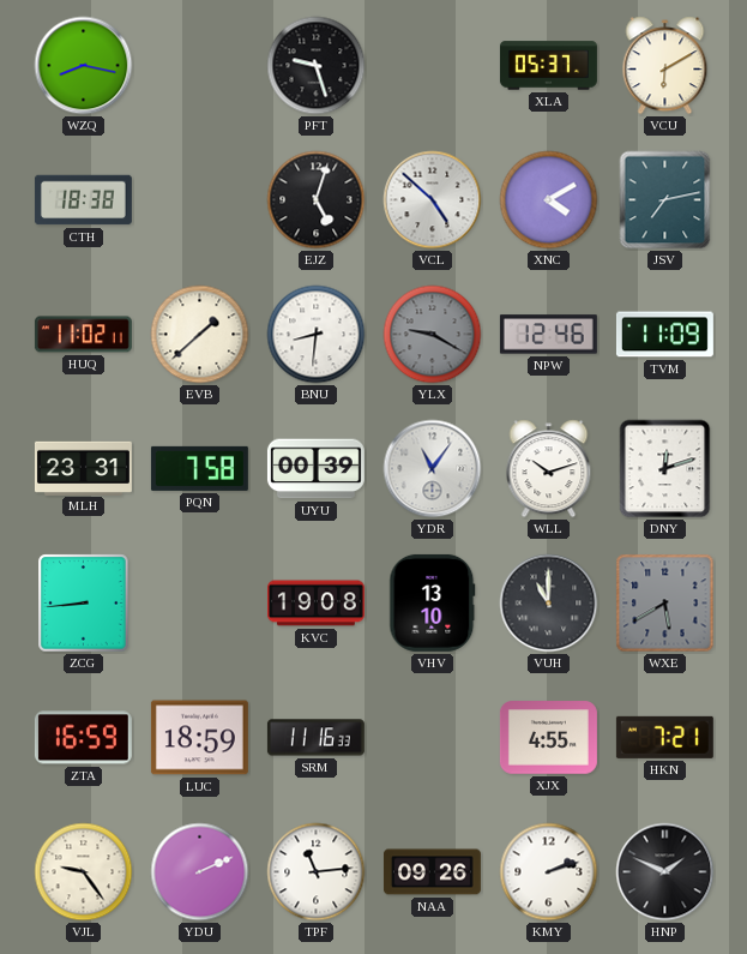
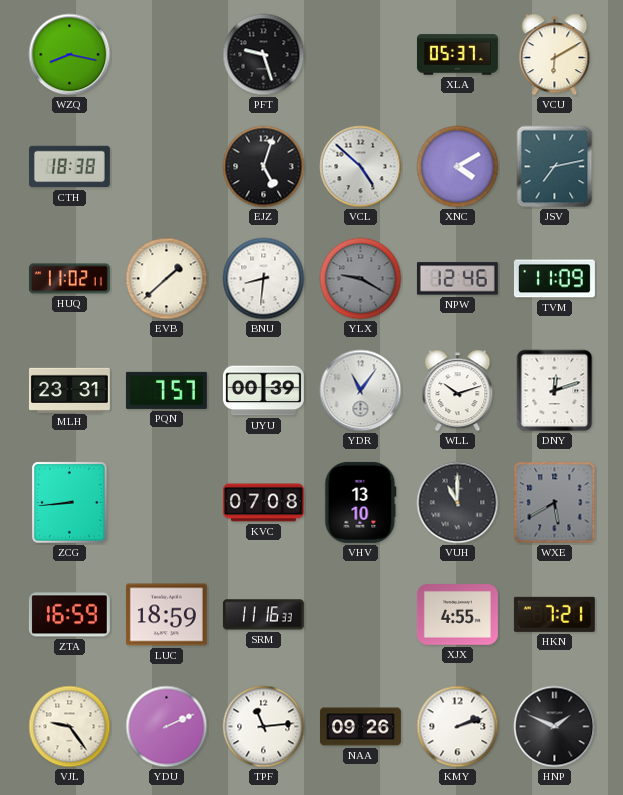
PQN: 7:58 -> 7:57 (166, 390)
KVC: 19:08 -> 07:08 (263, 503)
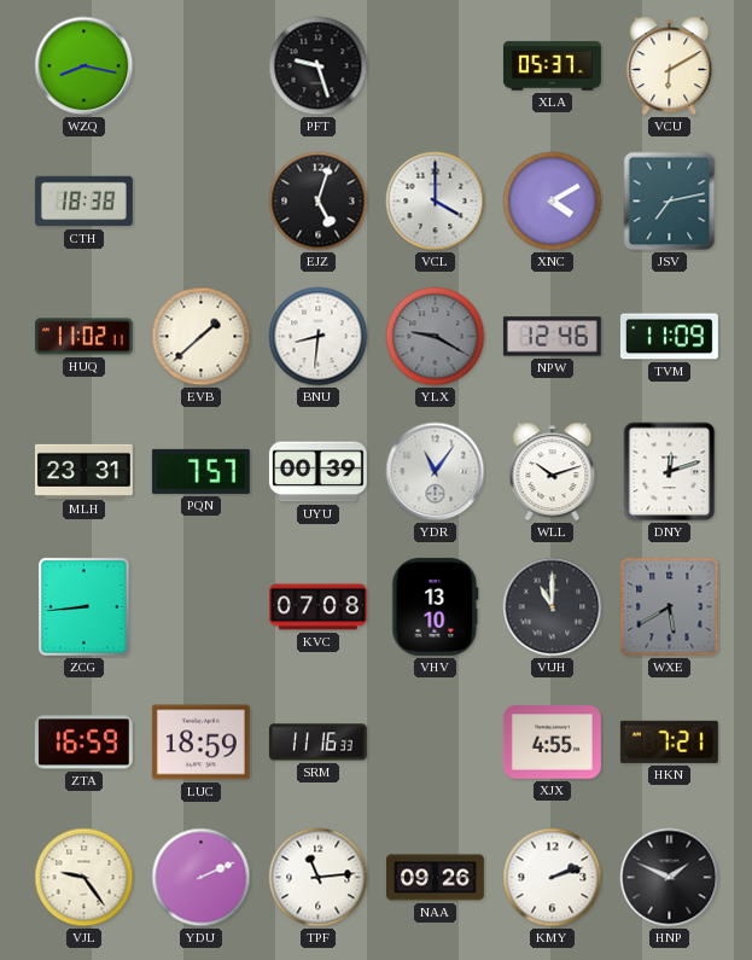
VCL: 4:52 -> 4:00 (436, 202)
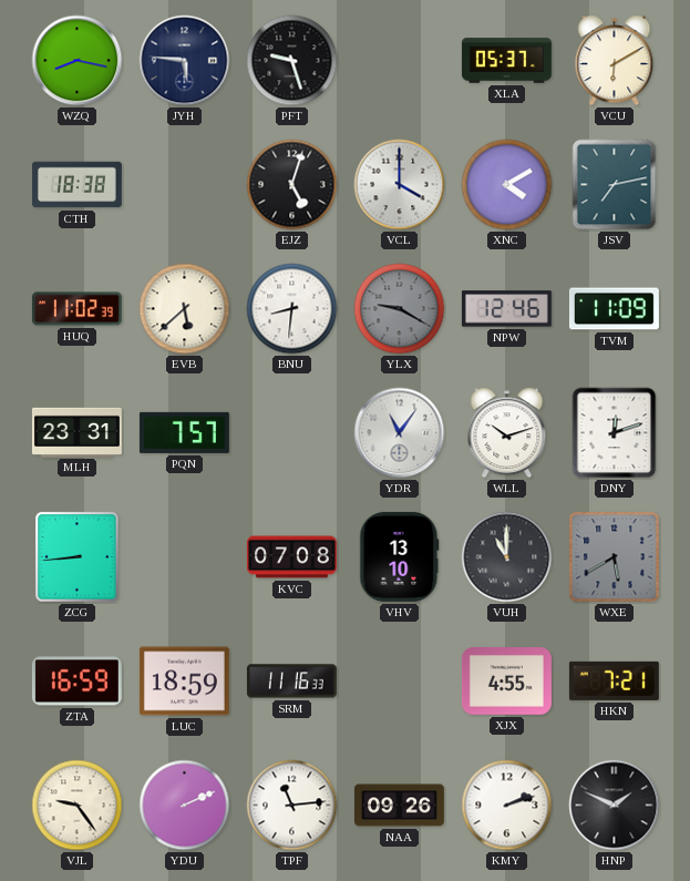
JYH: none -> 5:46 (185, 61)
HUQ: 11:02:11 -> 11:02:39 (76, 309)
EVB: 1:38 -> 5:38 (185, 309)
UYU: 00:39 -> none (317, 472)
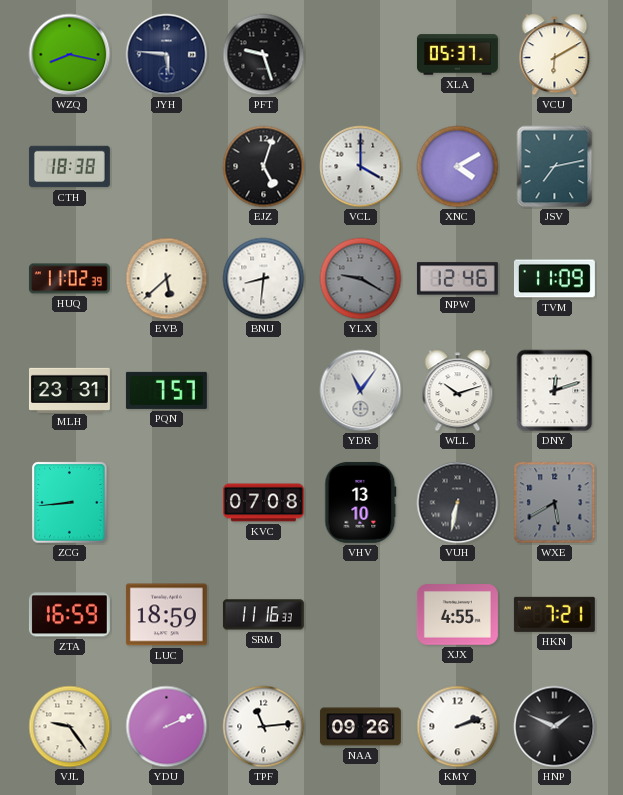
VUH: 11:00 -> 6:32 (458, 503)
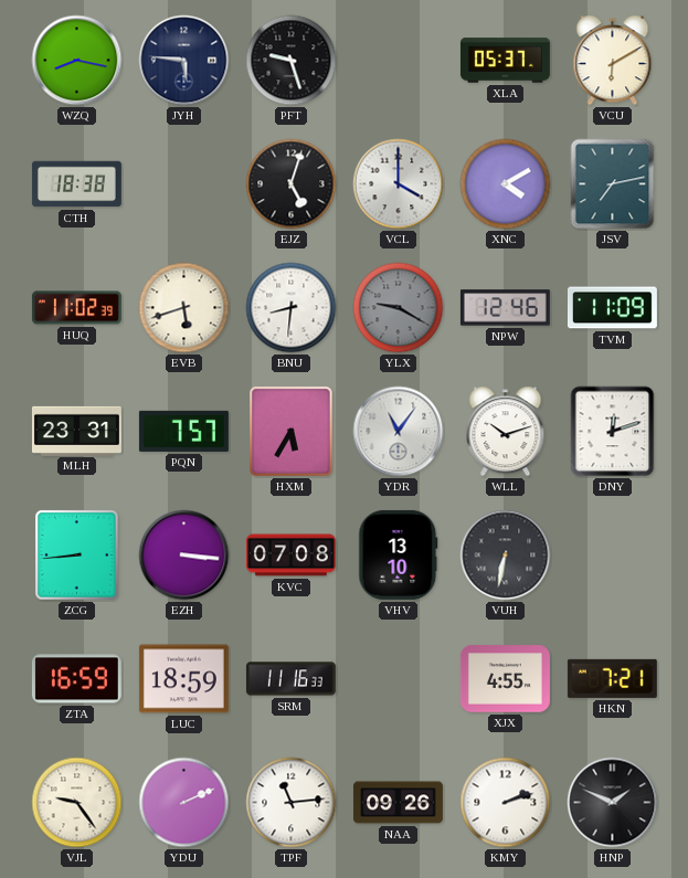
EVB: 5:38 -> 5:42 (184, 308)
HXM: none -> 5:35 (292, 432)
EZH: none -> 3:16 (184, 556)
WXE: 5:40 -> none (555, 503)
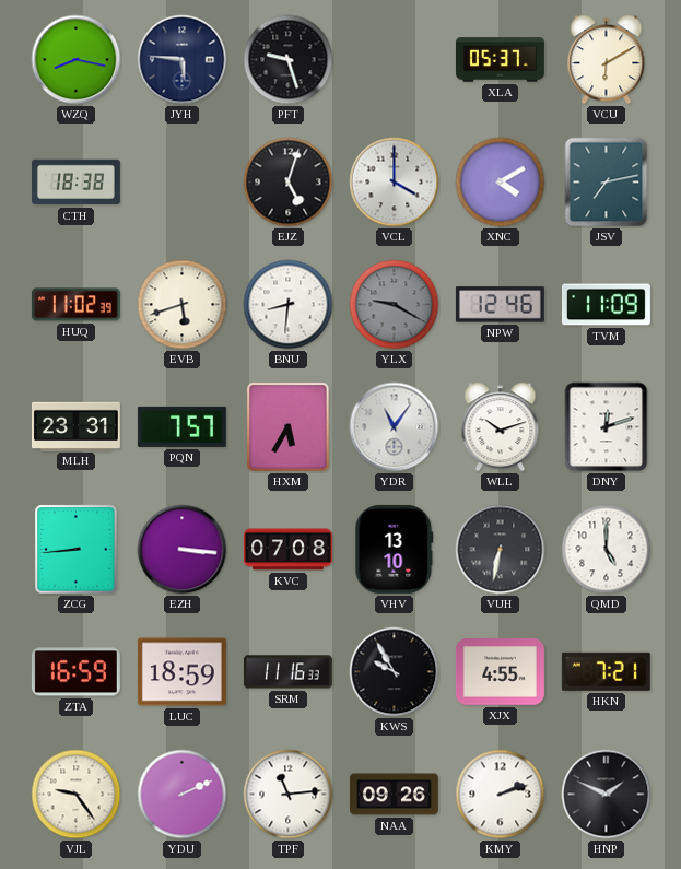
QMD: none -> 5:00 (607, 550)
KWS: none -> 9:55 (395, 672)
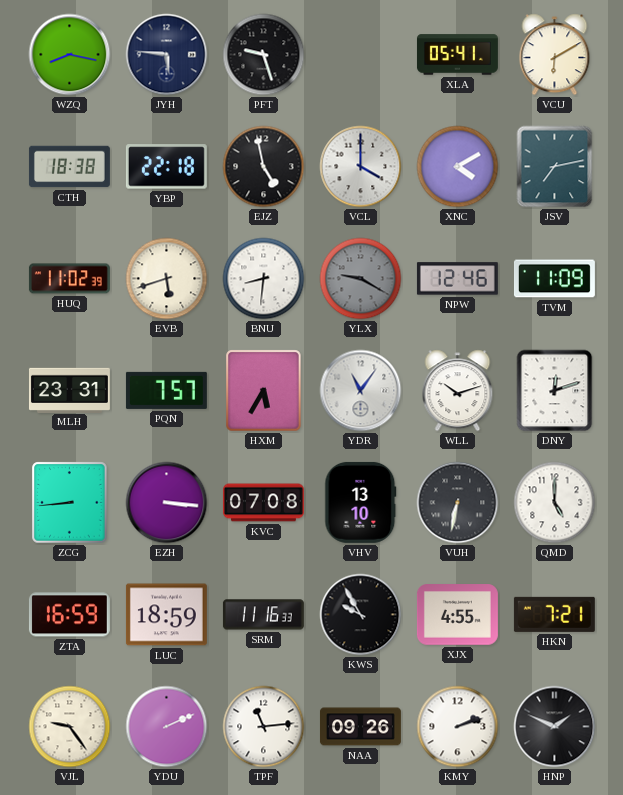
XLA: 05:37 -> 05:41 (457, 55)
YBP: none -> 22:18 (166, 167)
EJZ: 5:03 -> 4:58 (264, 167)
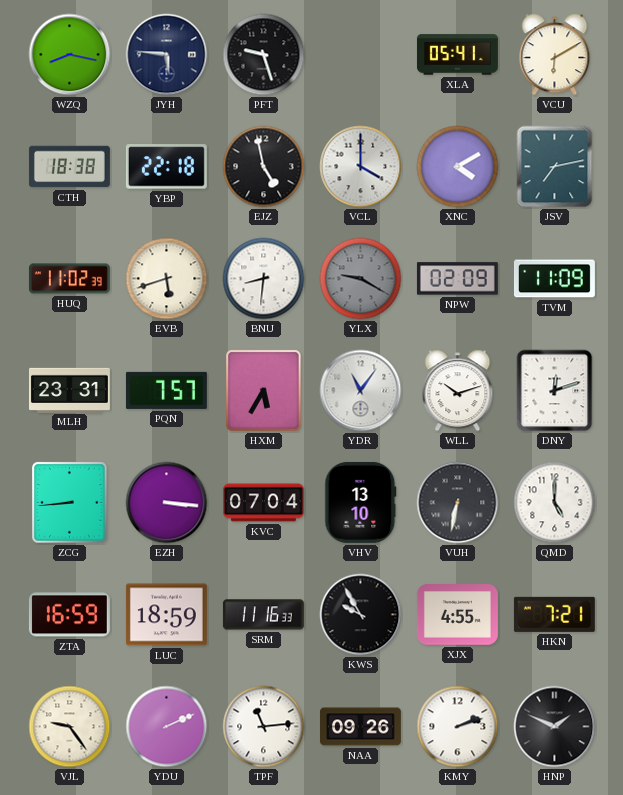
NPW: 12:46 -> 02:09 (457, 279)
KVC: 07:08 -> 07:04 (263, 503)
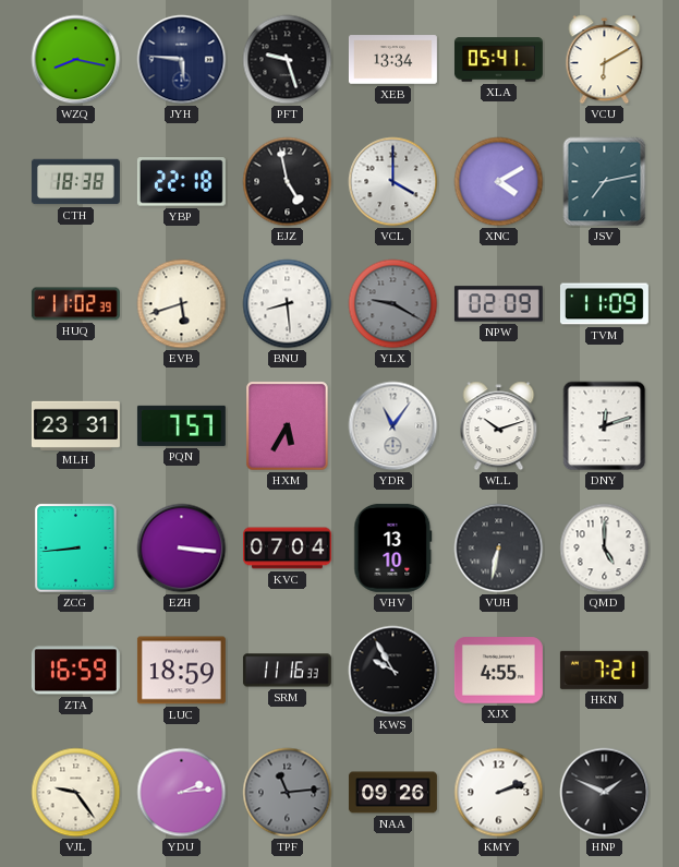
XEB: none -> 13:34 (392, 60)
BNU: 8:31 -> 8:29 (288, 304)
YDU: 2:11 -> 2:14 (182, 793)
TPF dial: white -> grey (288, 793)
